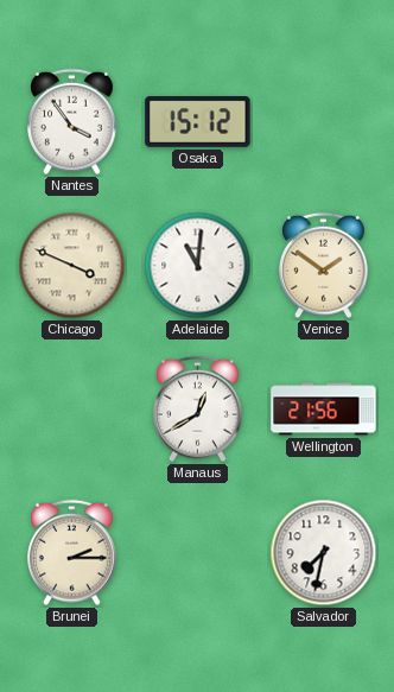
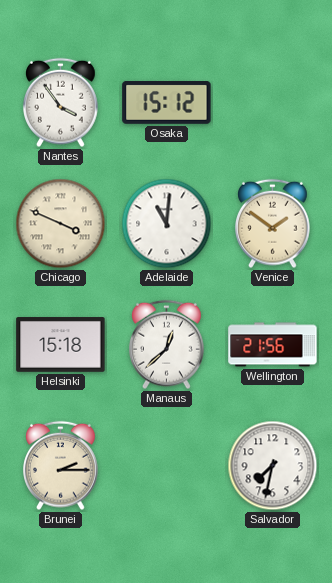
Helsinki: none -> 15:18 (61, 345)
Manaus: 12:40 -> 12:38 (167, 345)
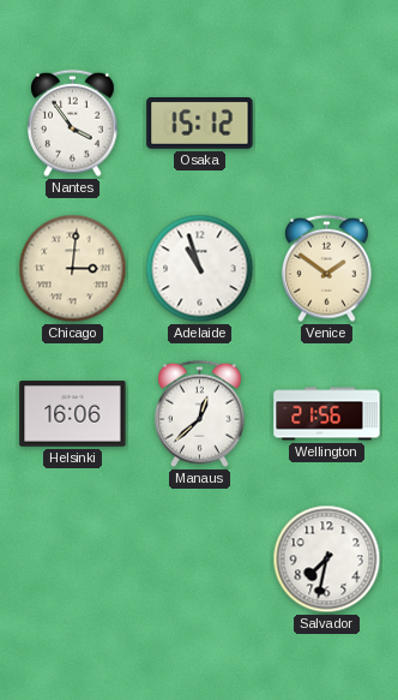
Chicago: 3:49 -> 3:01 (73, 269)
Adelaide: 11:01 -> 10:57 (200, 269)
Helsinki: 15:18 -> 16:06 (73, 414)
Brunei: 2:15 -> none (61, 466)
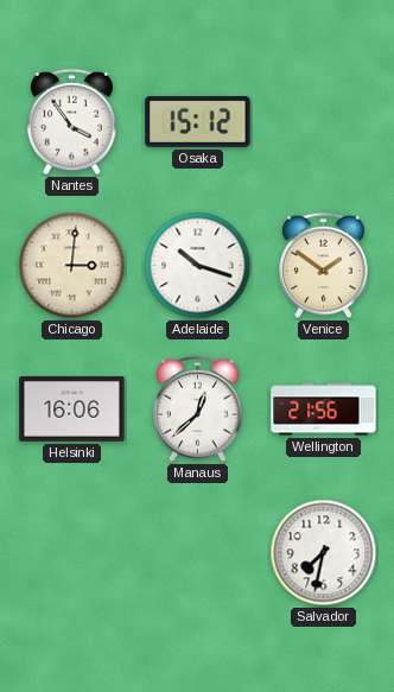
Adelaide: 10:57 -> 10:18 (198, 266)
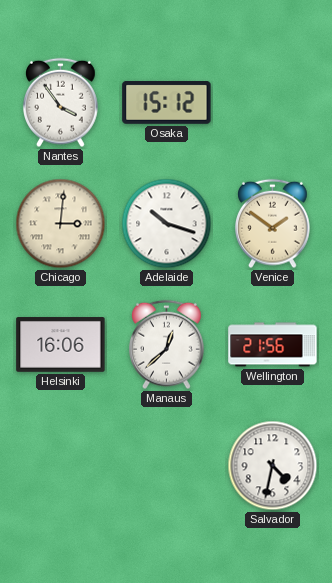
Salvador: 7:32 -> 4:32 (273, 466)
